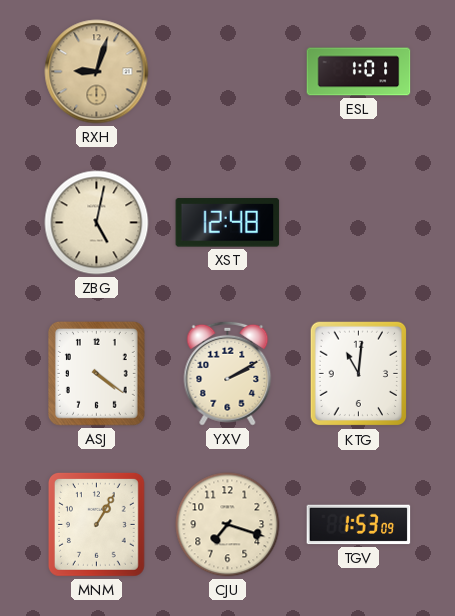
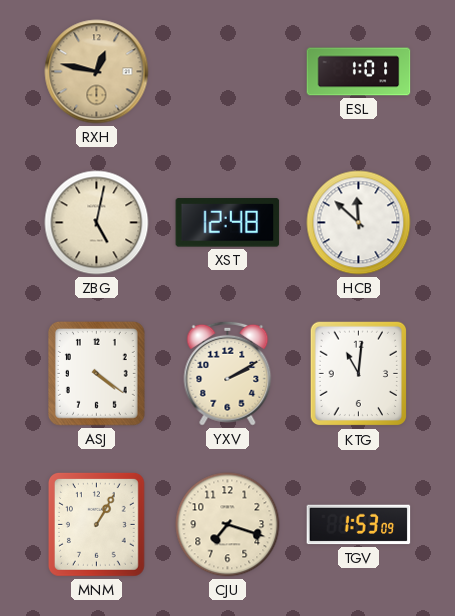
RXH: 9:03 -> 12:47 (97, 72)
HCB: none -> 11:52 (359, 223)
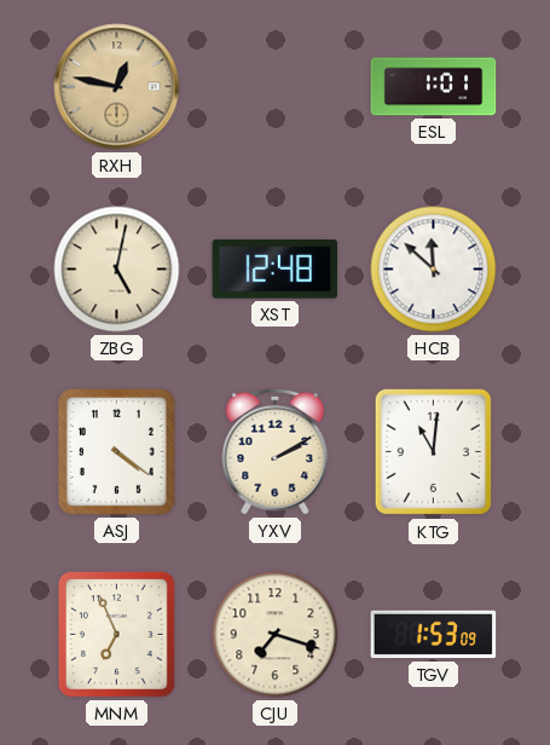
MNM: 1:05 -> 6:56 (116, 635)
